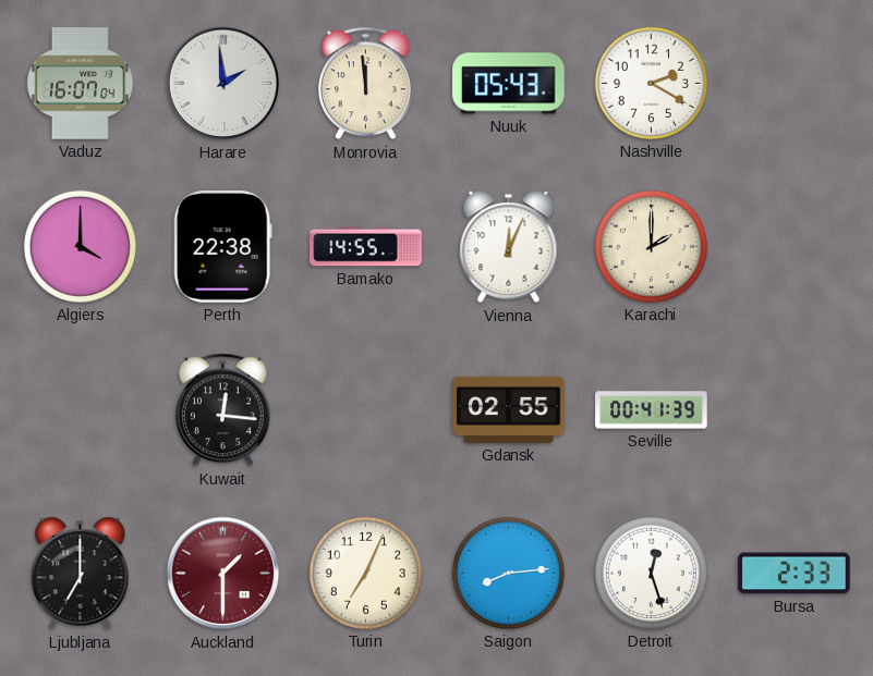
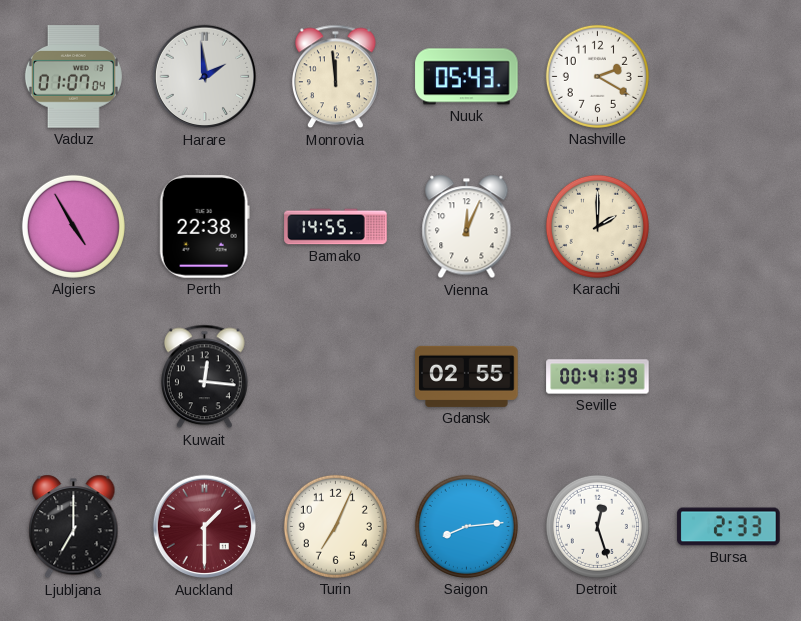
Vaduz: 16:07 -> 01:07 (73, 77)
Algiers: 4:00 -> 4:55 (73, 226)
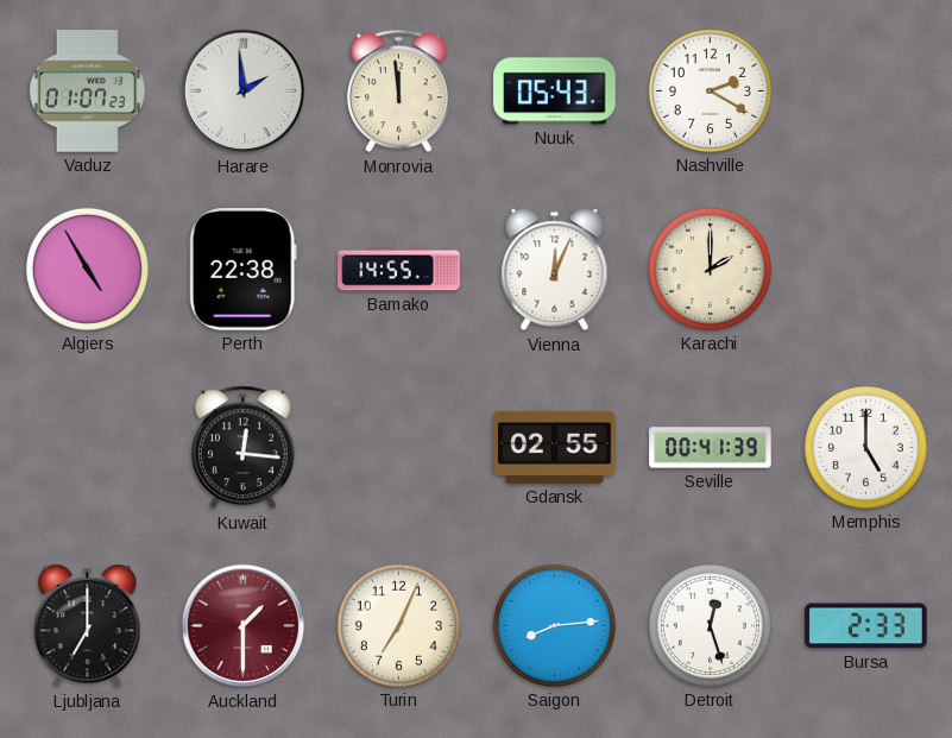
Vaduz: 01:07:04 -> 01:07:23 (87, 92)
Memphis: none -> 5:00 (865, 447)
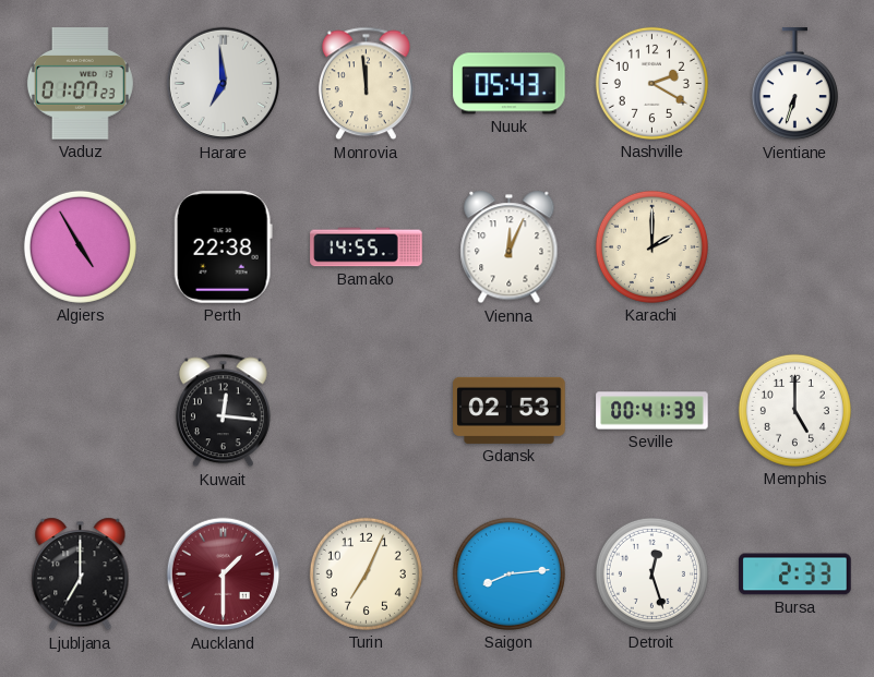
Harare: 1:59 -> 6:59 (224, 84)
Vientiane: none -> 6:33 (794, 84)
Gdansk: 02:55 -> 02:53 (510, 410)
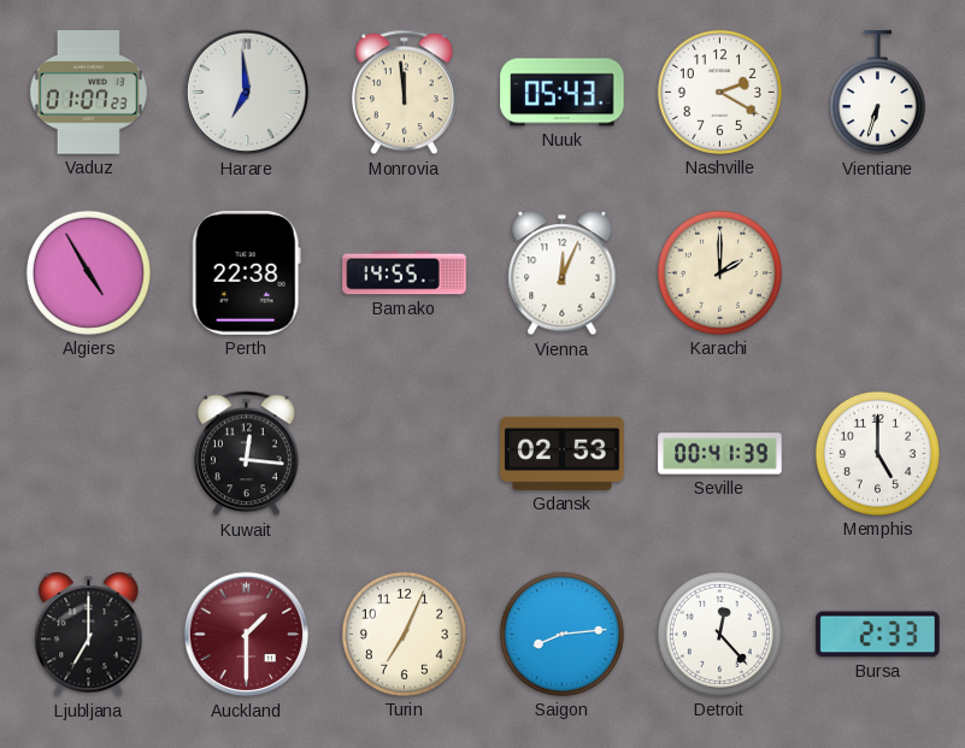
Detroit: 12:27 -> 12:23 (719, 634)
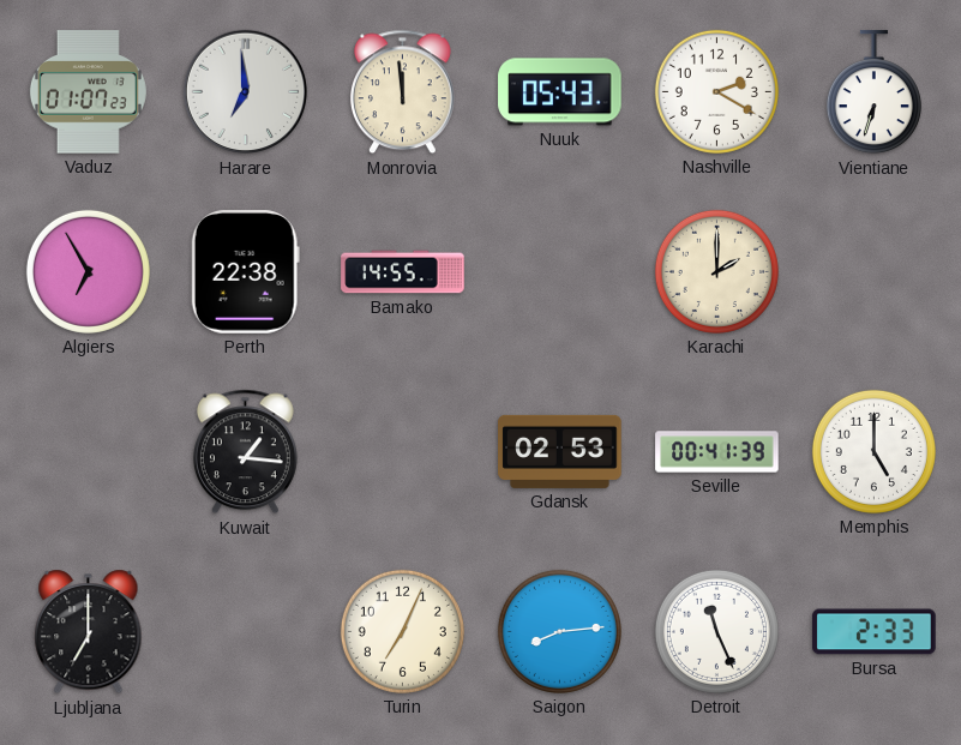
Algiers: 4:55 -> 6:55 (88, 271)
Vienna: 12:04 -> none (563, 273)
Kuwait: 12:16 -> 1:16 (245, 452)
Auckland: 1:30 -> none (247, 635)
Detroit: 12:23 -> 11:26 (716, 631)
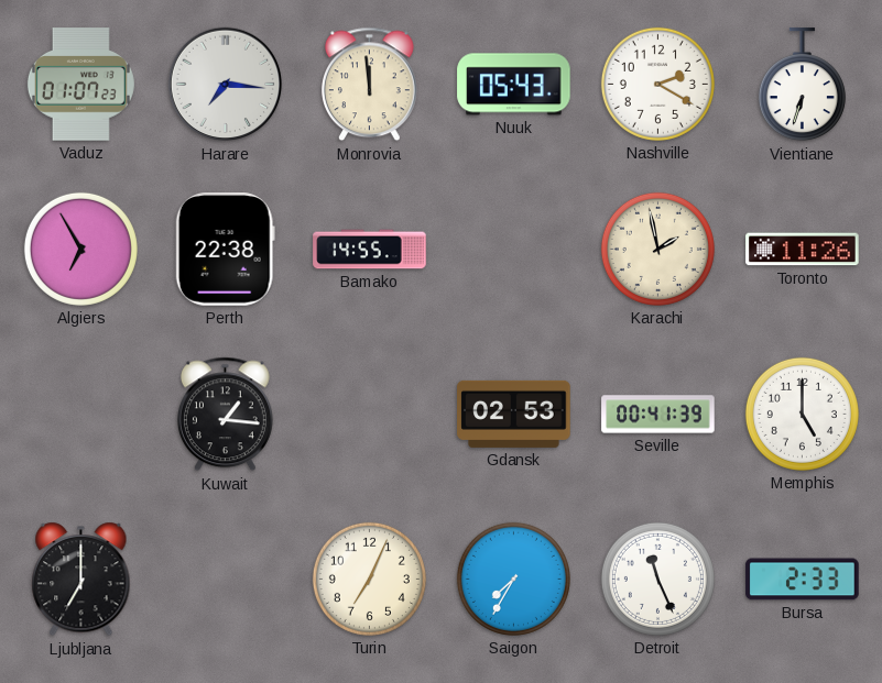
Harare: 6:59 -> 7:16 (226, 85)
Karachi: 2:00 -> 1:58 (657, 249)
Toronto: none -> 11:26 (803, 250)
Saigon: 8:14 -> 7:35 (513, 579)
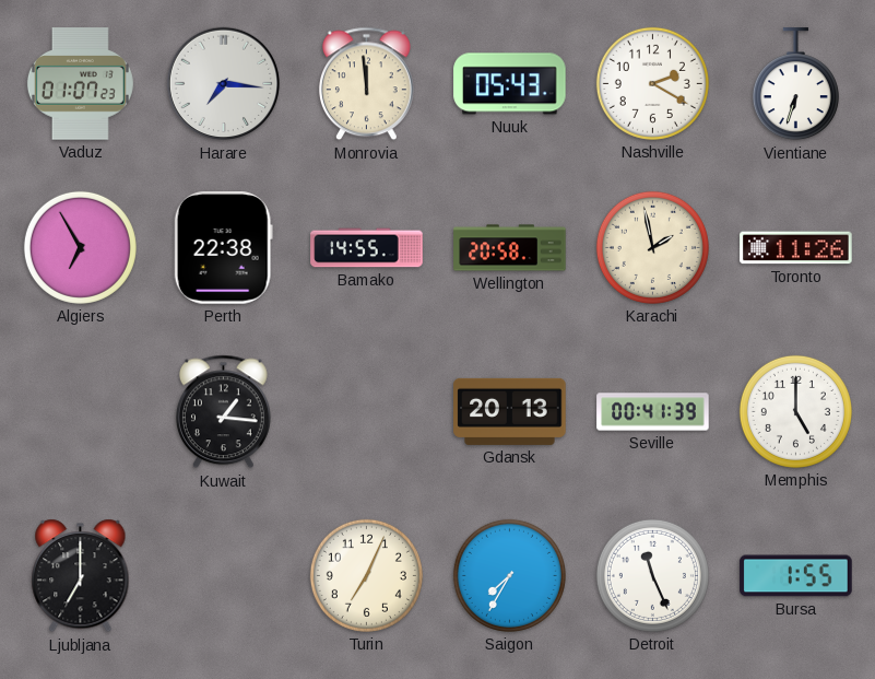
Wellington: none -> 20:58 (510, 248)
Gdansk: 02:53 -> 20:13 (510, 411)
Bursa: 2:33 -> 1:55 (796, 576)
